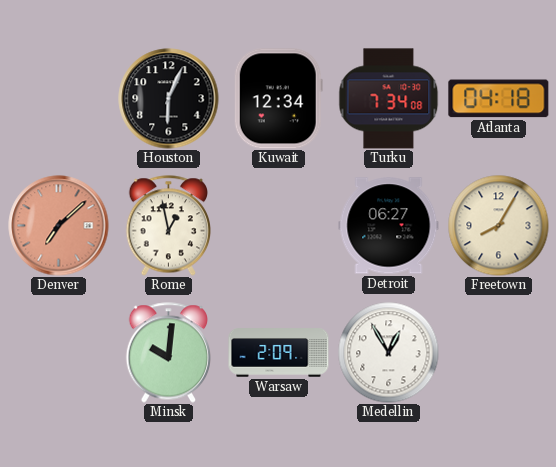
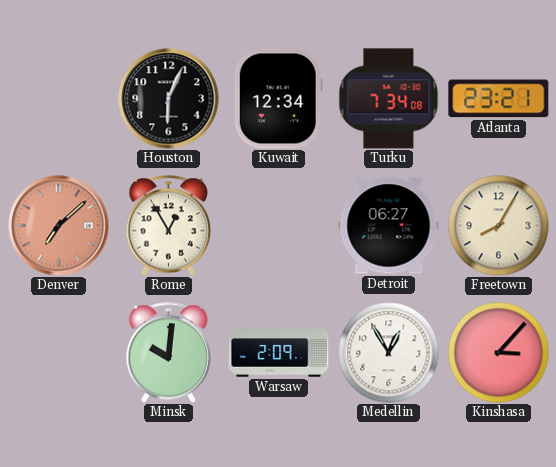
Atlanta: 04:18 -> 23:21 (499, 99)
Rome: 12:58 -> 12:55 (168, 226)
Kinshasa: none -> 3:07 (499, 353)
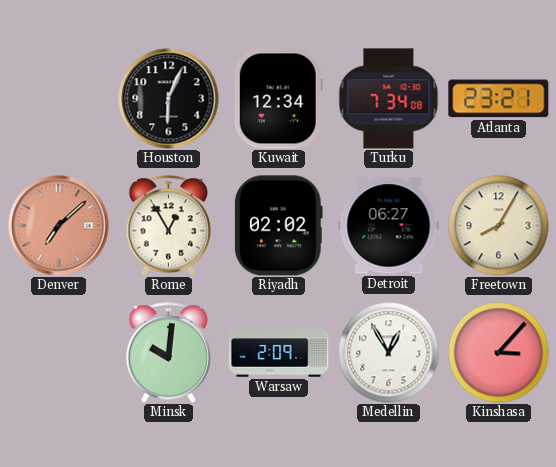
Riyadh: none -> 02:02 (279, 226)
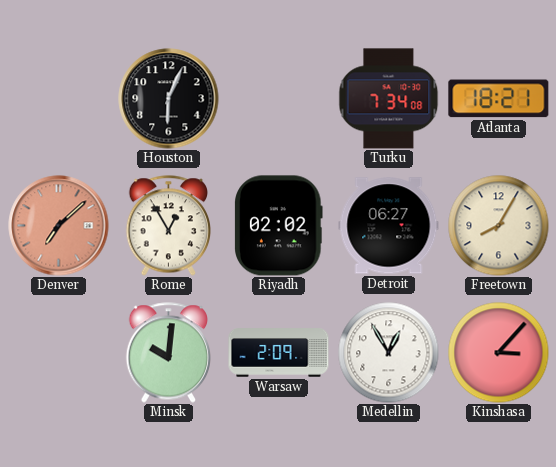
Kuwait: 12:34 -> none (278, 99)
Atlanta: 23:21 -> 18:21 (499, 99)
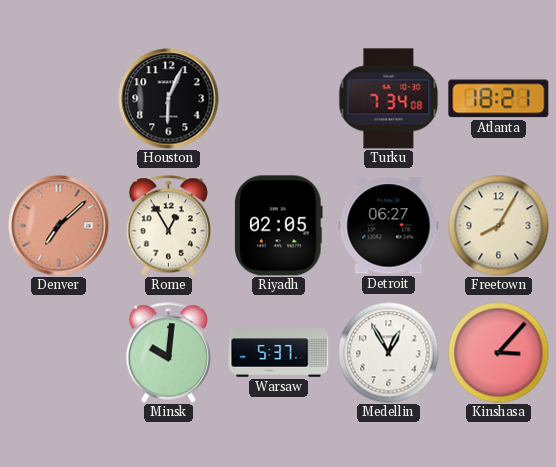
Riyadh: 02:02 -> 02:05 (279, 226)
Warsaw: 2:09 -> 5:37 (279, 353)
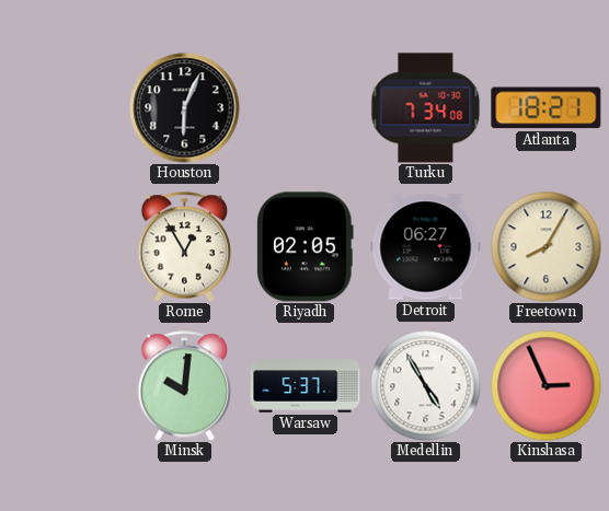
Denver: 7:08 -> none (59, 226)
Medellin: 12:55 -> 4:55 (426, 386)
Kinshasa: 3:07 -> 2:56 (547, 386)
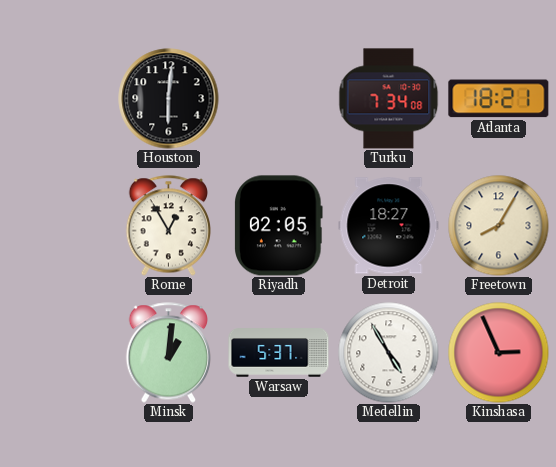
Houston: 6:04 -> 6:01 (169, 99)
Detroit: 06:27 -> 18:27 (389, 226)
Minsk: 10:01 -> 1:01 (168, 353)
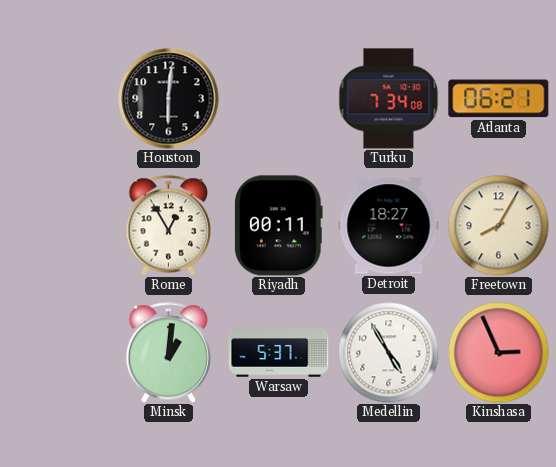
Atlanta: 18:21 -> 06:21 (499, 99)
Riyadh: 02:05 -> 00:11 (279, 226)
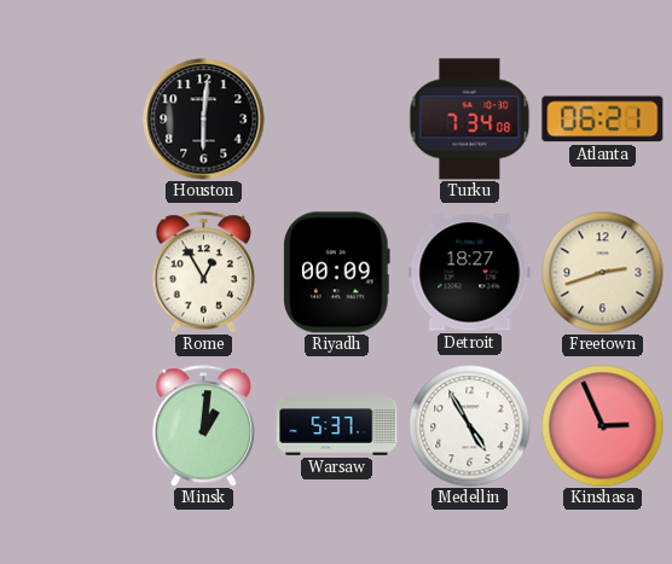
Riyadh: 00:11 -> 00:09 (337, 273)
Freetown: 8:05 -> 2:42 (603, 273)
